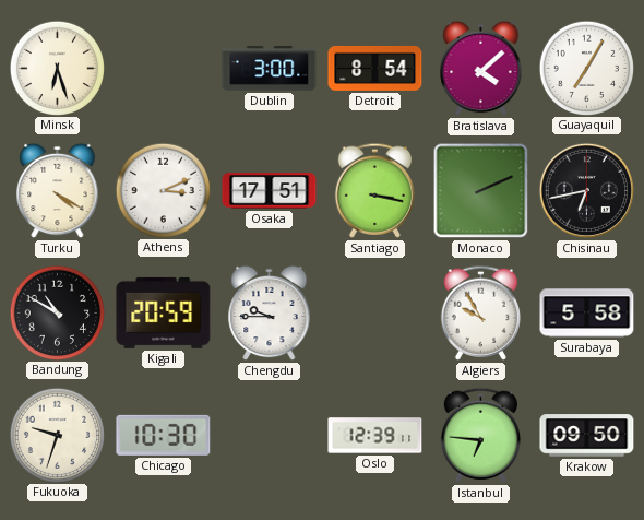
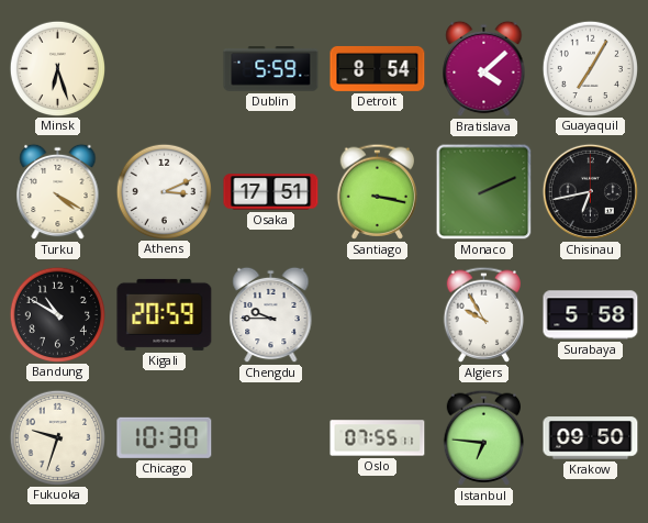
Dublin: 3:00 -> 5:59 (271, 69)
Oslo: 12:39 -> 07:55 (378, 438)
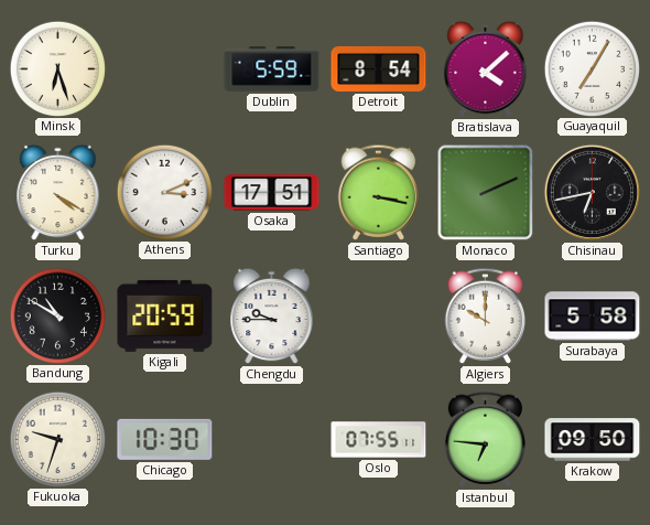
Algiers: 9:55 -> 10:00 (485, 315)
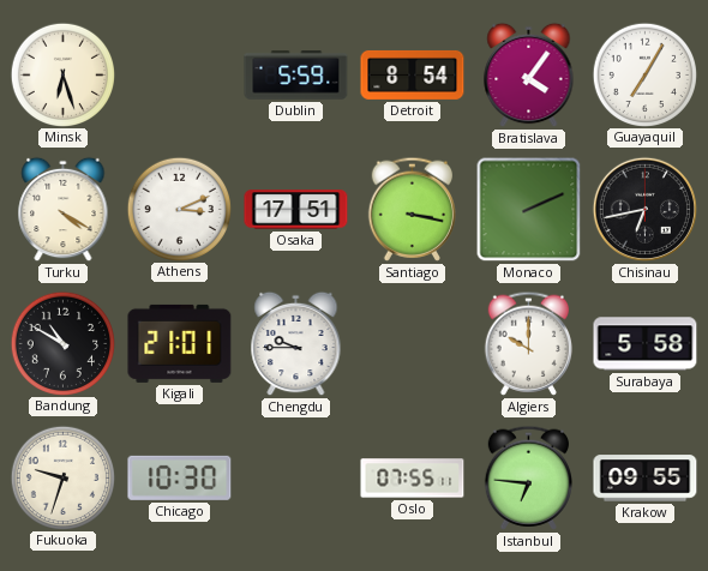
Bratislava: 4:08 -> 4:06 (529, 76)
Kigali: 20:59 -> 21:01 (180, 343)
Krakow: 09:50 -> 09:55 (646, 479)
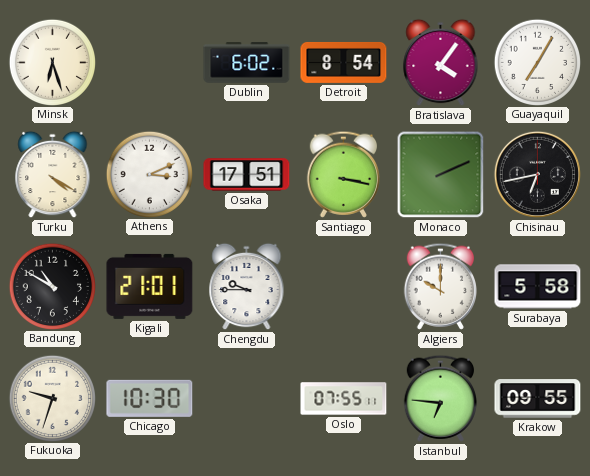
Dublin: 5:59 -> 6:02 (247, 63)
